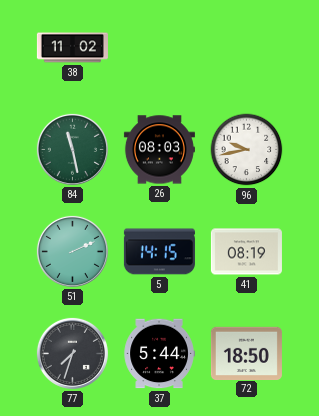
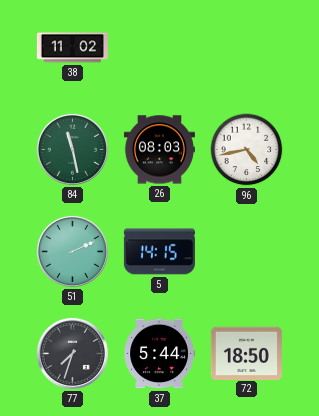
96: 9:43 -> 4:43 (247, 150)
41: 08:19 -> none (246, 252)
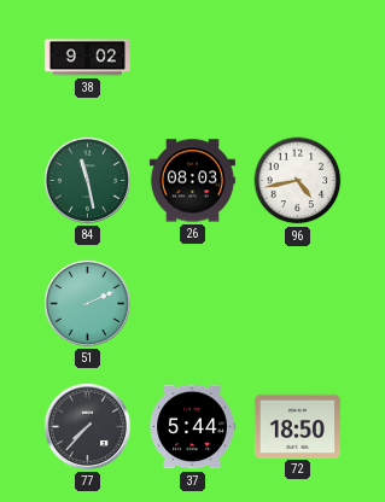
38: 11:02 -> 9:02 (87, 58)
5: 14:15 -> none (159, 252)
77: 7:33 -> 7:37 (87, 426)
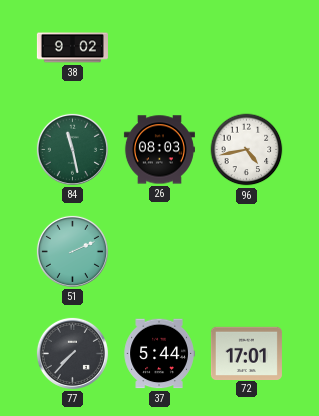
72: 18:50 -> 17:01 (246, 353)
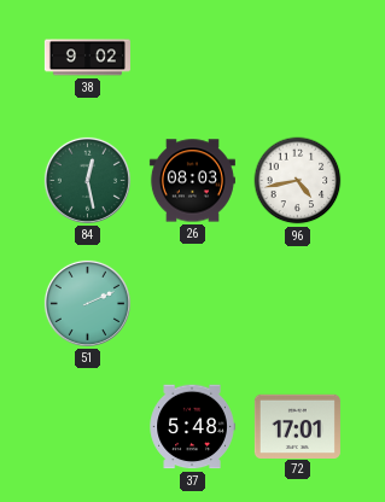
84: 11:28 -> 12:28 (87, 180)
77: 7:37 -> none (72, 353)
37: 5:44 -> 5:48 (192, 427)
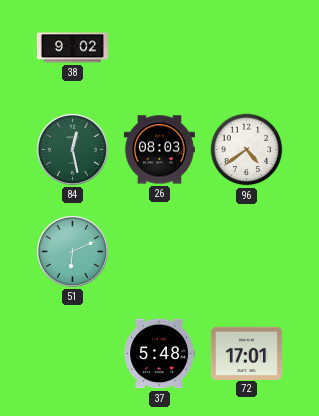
96: 4:43 -> 4:39 (247, 150)
51: 2:11 -> 6:11 (72, 251)
